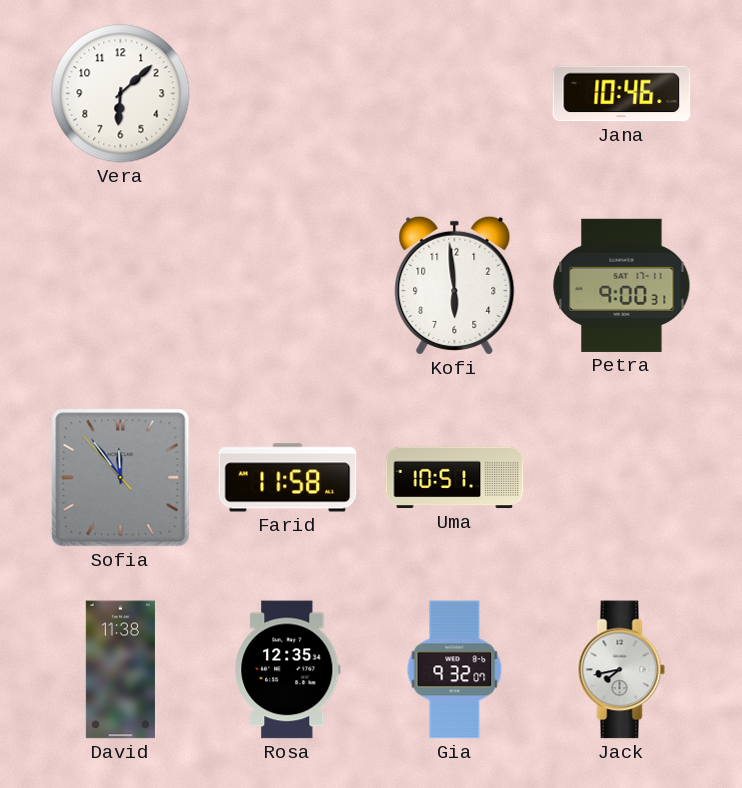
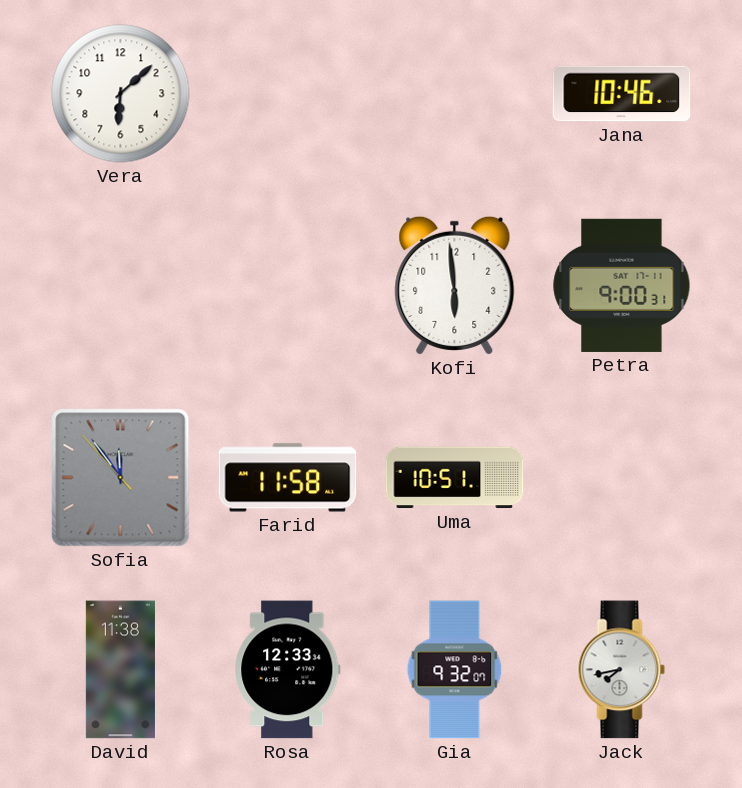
Rosa: 12:35 -> 12:33 (288, 670)
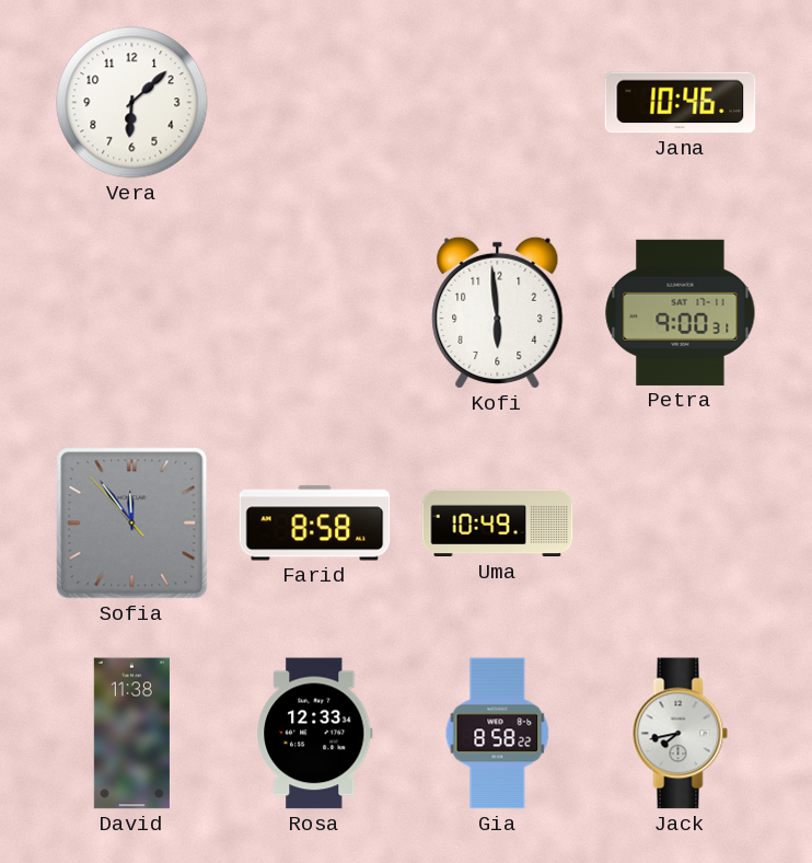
Farid: 11:58 -> 8:58 (315, 523)
Uma: 10:51 -> 10:49 (498, 523)
Gia: 9:32 -> 8:58 (498, 734)
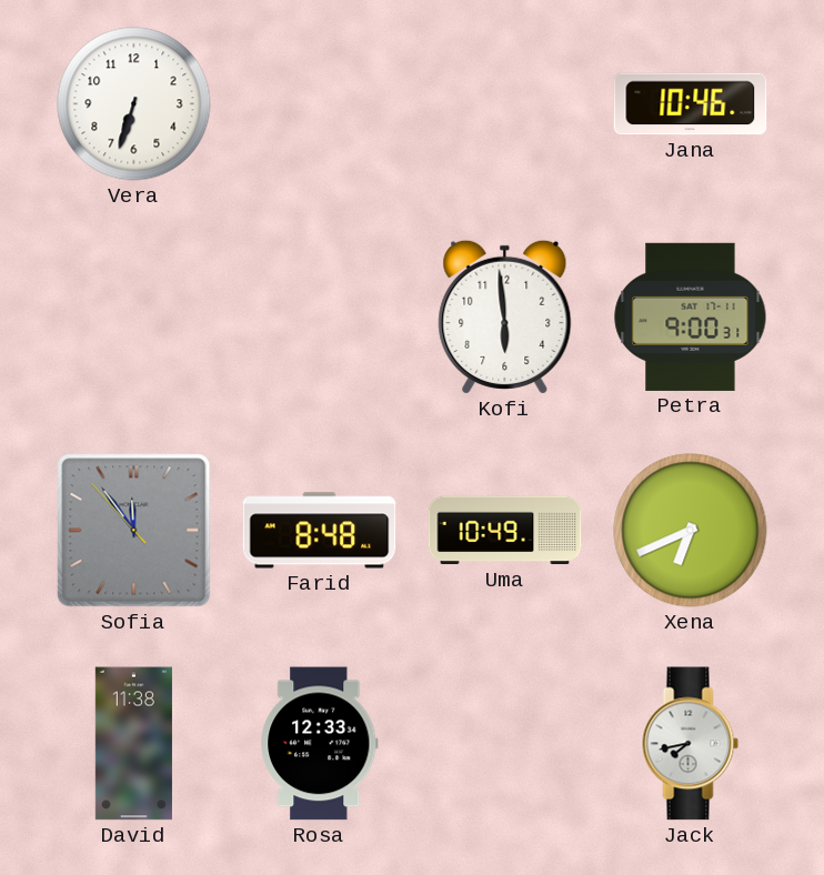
Vera: 6:08 -> 6:33 (134, 104)
Farid: 8:58 -> 8:48 (320, 531)
Xena: none -> 6:41 (691, 531)
Gia: 8:58 -> none (498, 734)
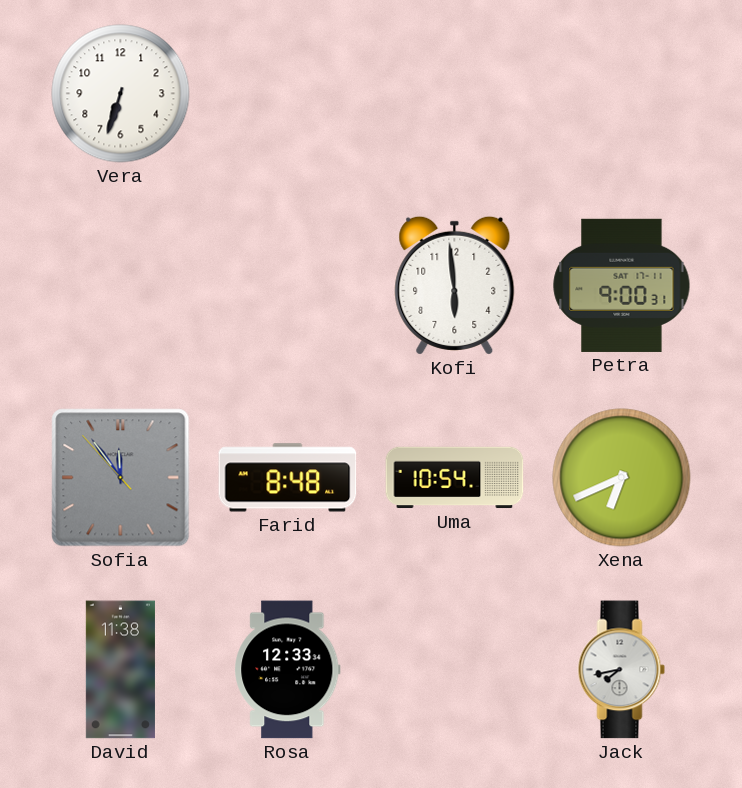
Jana: 10:46 -> none (691, 104)
Uma: 10:49 -> 10:54 (455, 478)
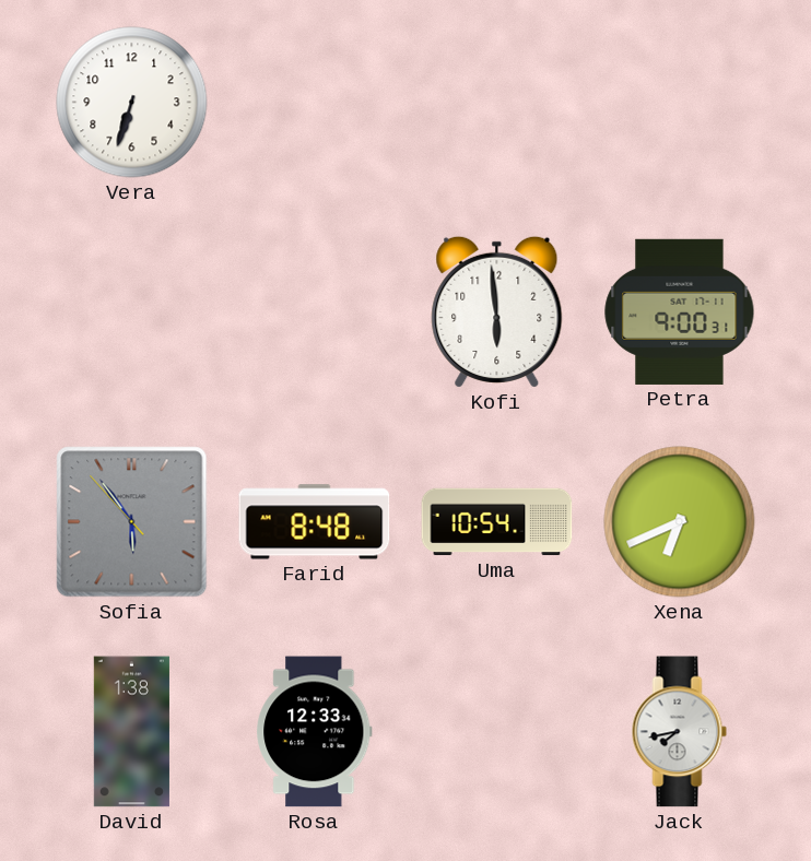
Sofia: 11:53 -> 5:53 (132, 522)
David: 11:38 -> 1:38 (131, 732)
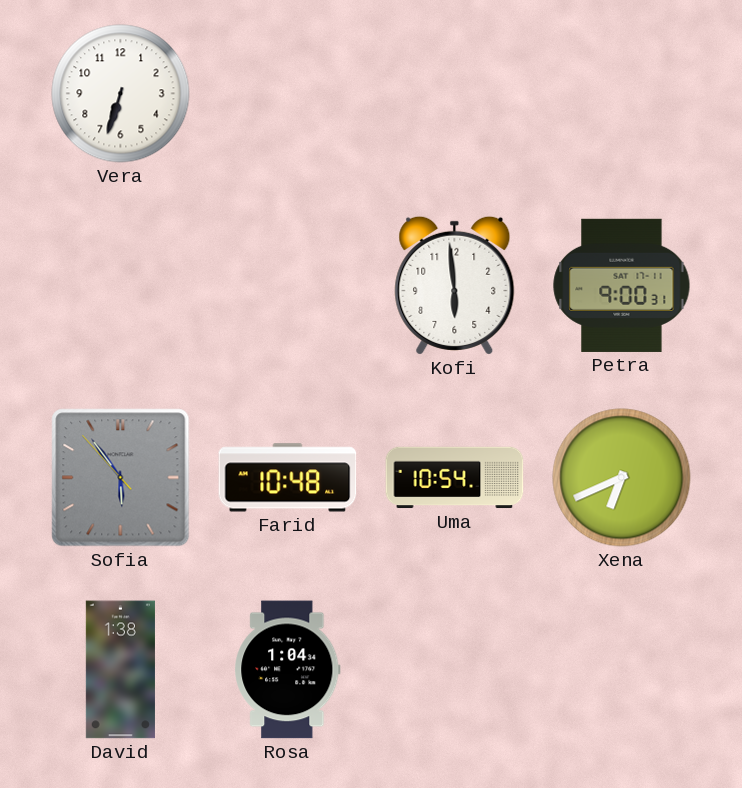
Farid: 8:48 -> 10:48 (288, 478)
Rosa: 12:33 -> 1:04 (288, 670)
Jack: 7:43 -> none (680, 732)
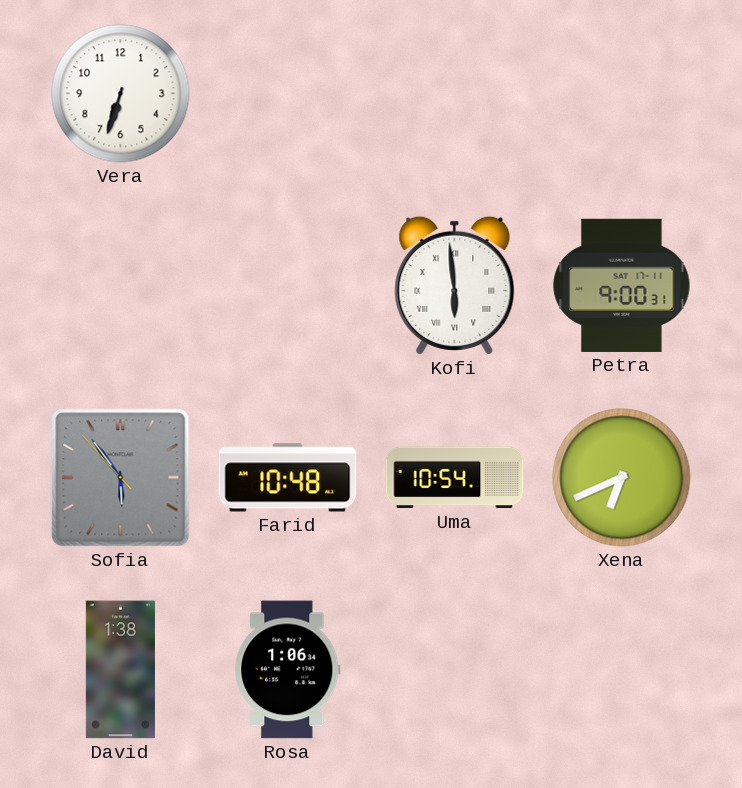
Kofi numerals: Arabic -> Roman (455, 285)
Rosa: 1:04 -> 1:06 (288, 670)
